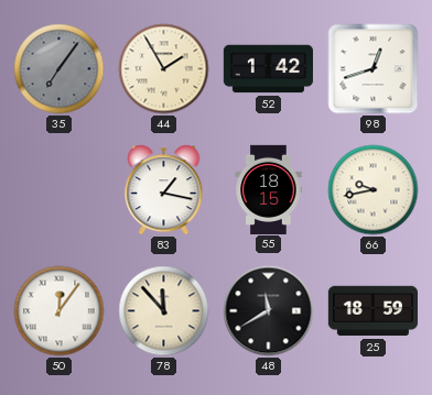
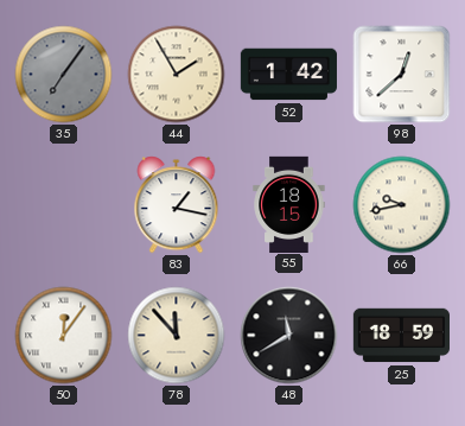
98: 12:42 -> 12:38 (402, 75)
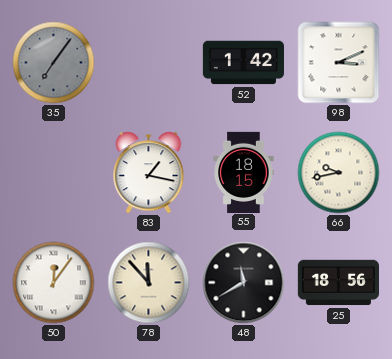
44: 1:55 -> none (177, 75)
98: 12:38 -> 3:11 (339, 63)
25: 18:59 -> 18:56 (338, 283)
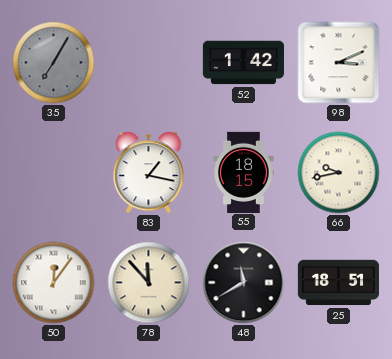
35: 7:06 -> 7:05 (54, 63)
25: 18:56 -> 18:51 (338, 283)
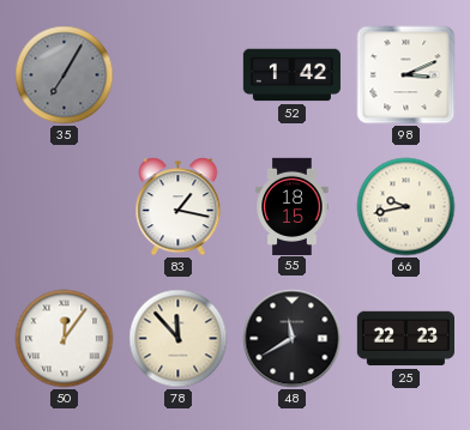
25: 18:51 -> 22:23 (405, 339)
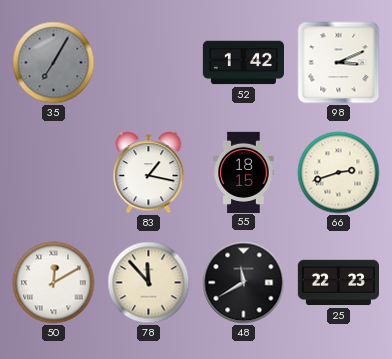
66: 9:43 -> 2:42 (339, 173)
50: 12:06 -> 12:10 (54, 283)
